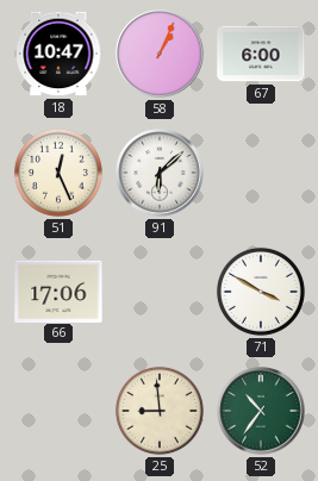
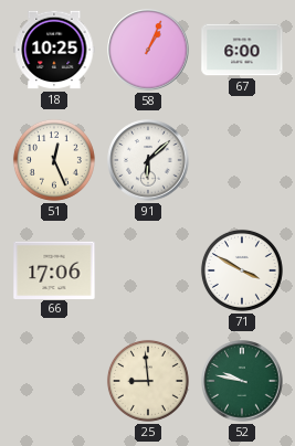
18: 10:47 -> 10:25 (54, 50)
52: 10:36 -> 9:47 (242, 381)
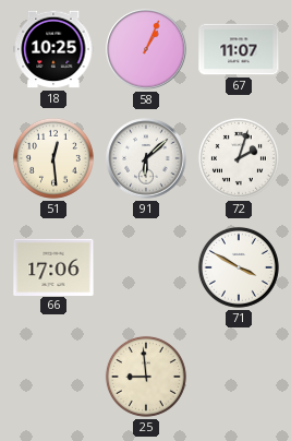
67: 6:00 -> 11:07 (239, 49)
51: 12:26 -> 12:29 (53, 158)
72: none -> 2:03 (239, 158)
52: 9:47 -> none (242, 381)
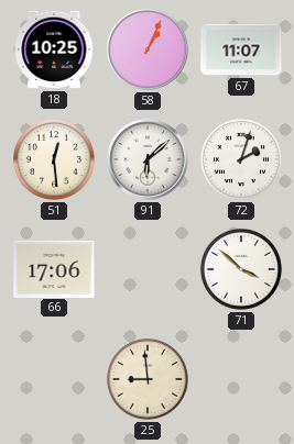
71: 3:50 -> 3:52 (241, 269)
